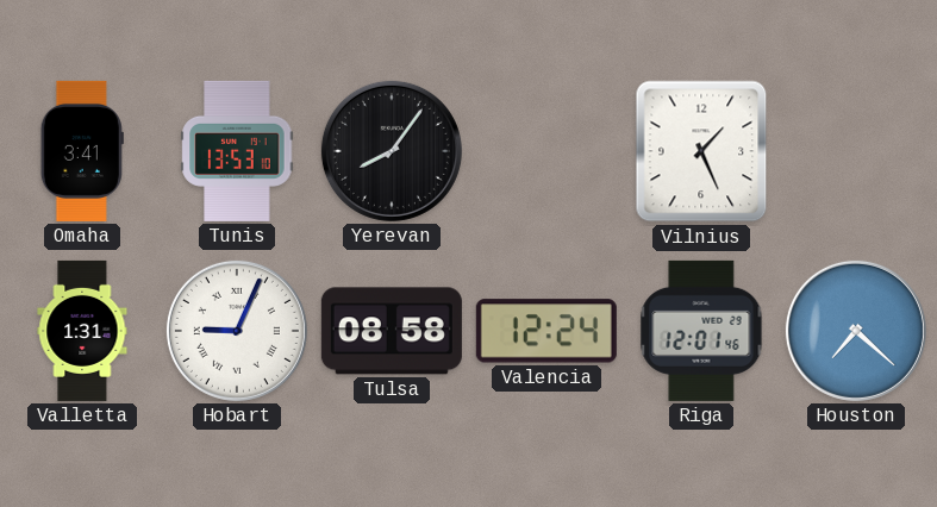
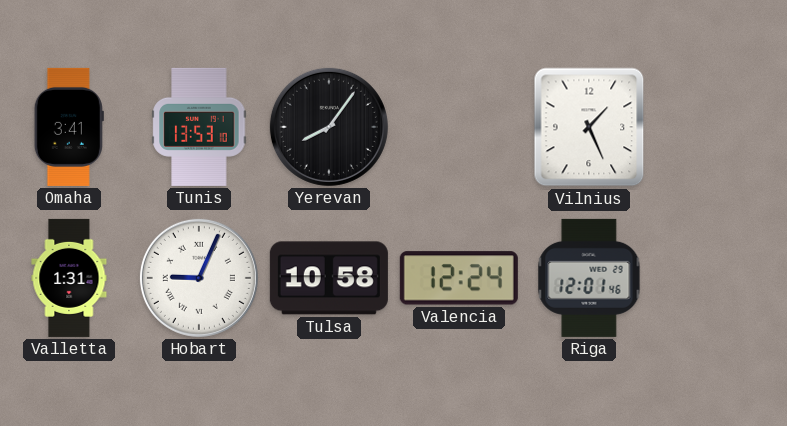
Tulsa: 08:58 -> 10:58 (329, 278)
Houston: 7:22 -> none (856, 331)
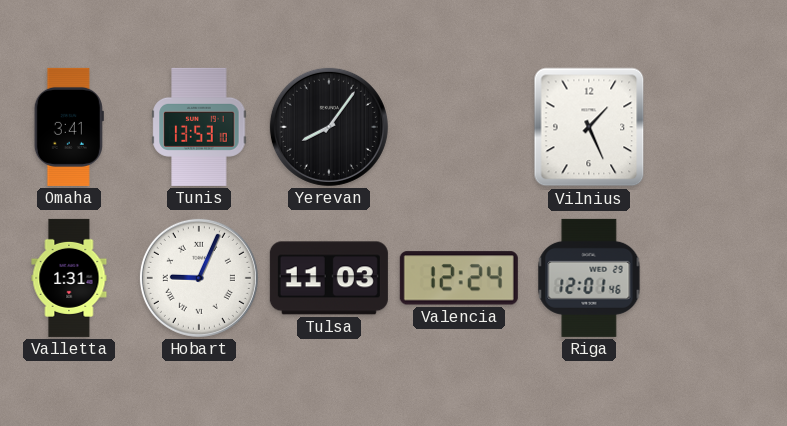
Tulsa: 10:58 -> 11:03 (329, 278)
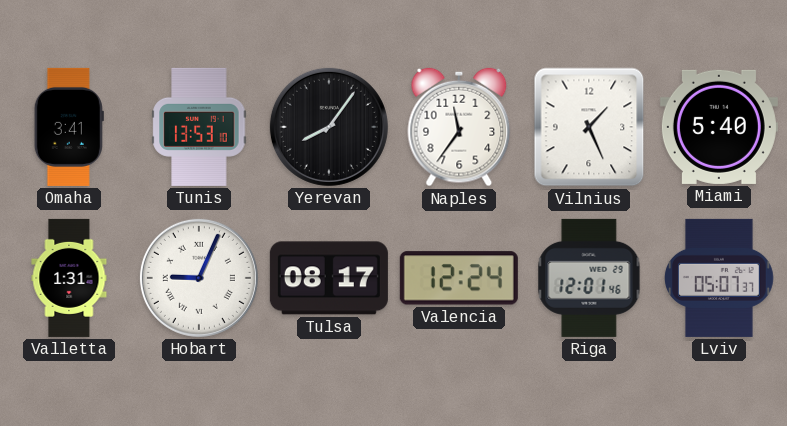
Naples: none -> 11:36 (459, 127)
Miami: none -> 5:40 (719, 127)
Tulsa: 11:03 -> 08:17 (329, 278)
Lviv: none -> 05:07 (720, 278)
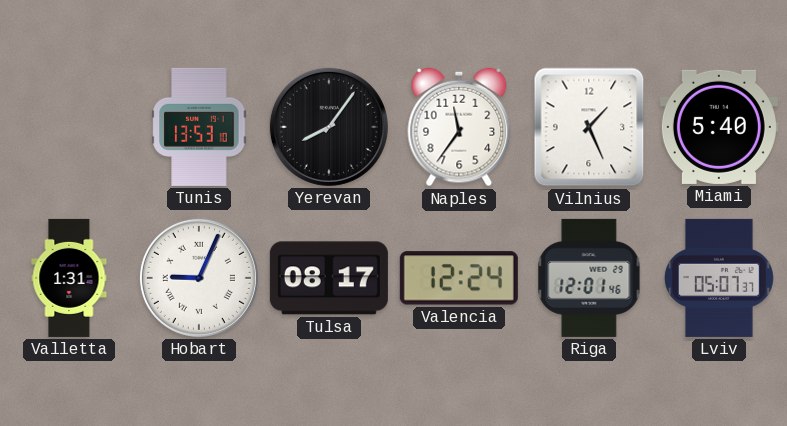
Omaha: 3:41 -> none (69, 127)
